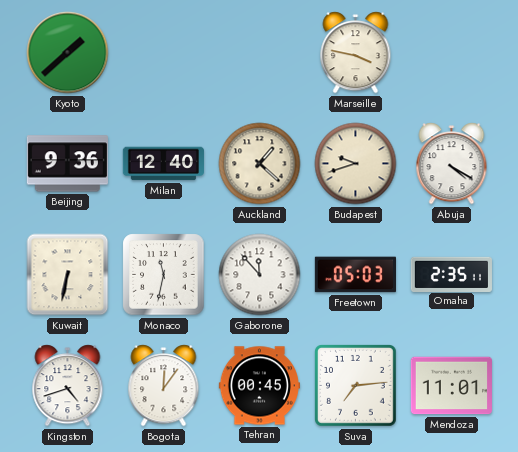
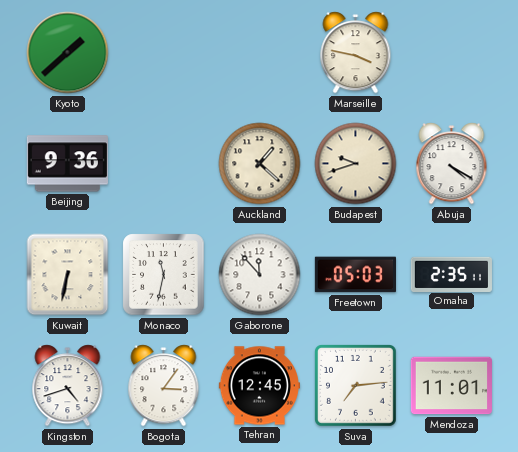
Milan: 12:40 -> none (163, 164)
Bogota: 12:06 -> 3:06 (164, 386)
Tehran: 00:45 -> 12:45 (259, 386)
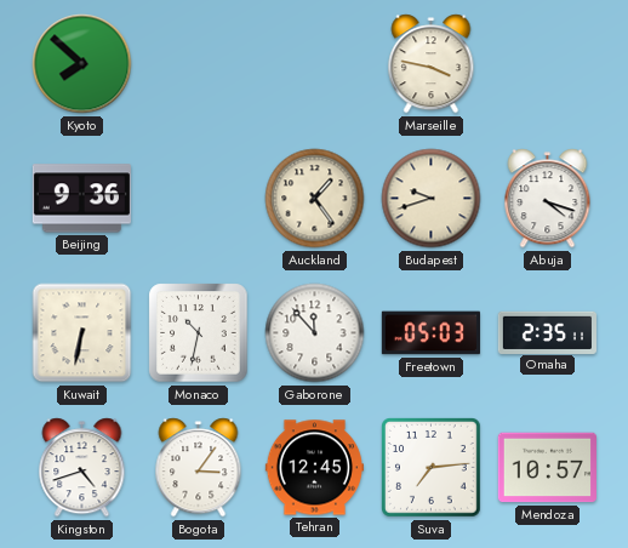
Kyoto: 1:38 -> 7:52 (82, 64)
Auckland: 1:22 -> 1:24 (315, 199)
Abuja: 4:20 -> 4:18 (548, 199)
Monaco: 11:32 -> 10:32 (199, 333)
Mendoza: 11:01 -> 10:57 (547, 468)
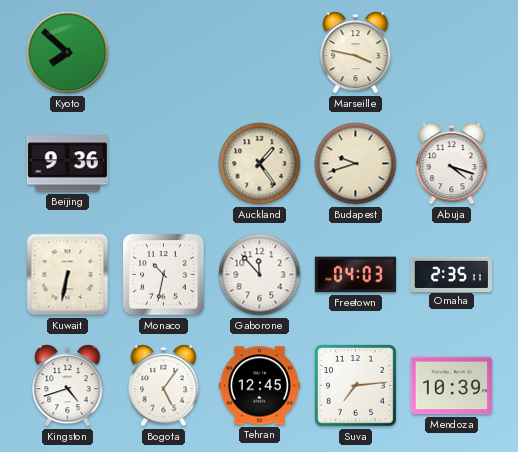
Freetown: 05:03 -> 04:03 (355, 275)
Bogota: 3:06 -> 5:06 (164, 386)
Mendoza: 10:57 -> 10:39 (451, 386)
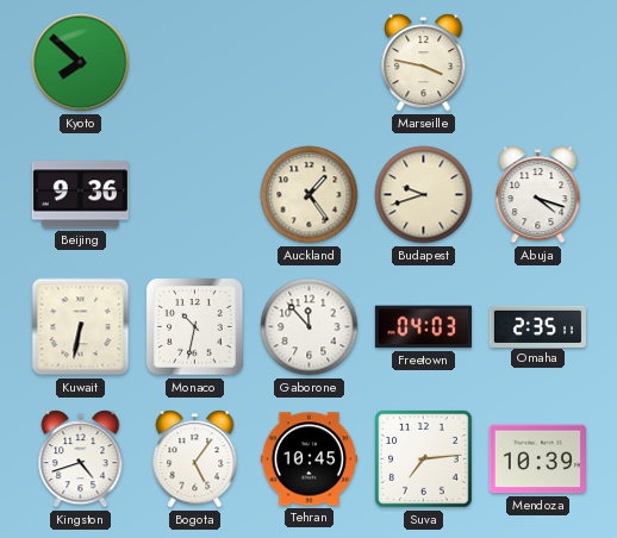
Tehran: 12:45 -> 10:45 (308, 459)
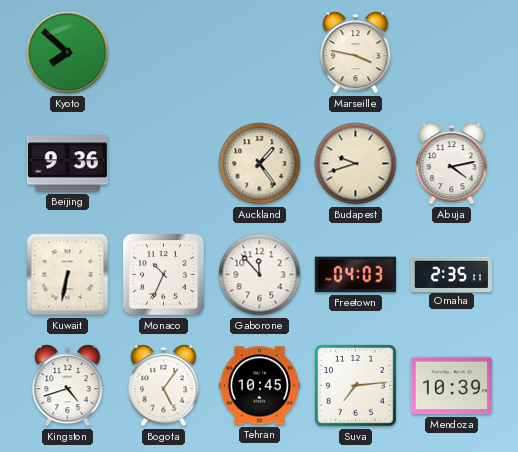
Abuja: 4:18 -> 4:13 (452, 164)
Monaco: 10:32 -> 10:34 (164, 275)
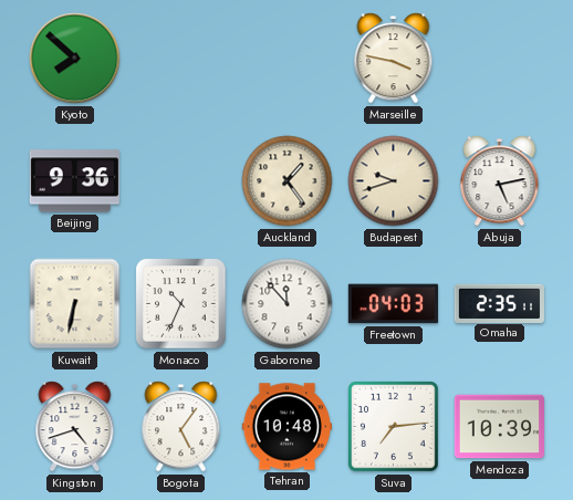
Abuja: 4:13 -> 5:13 (500, 181)
Tehran: 10:45 -> 10:48 (286, 427)
